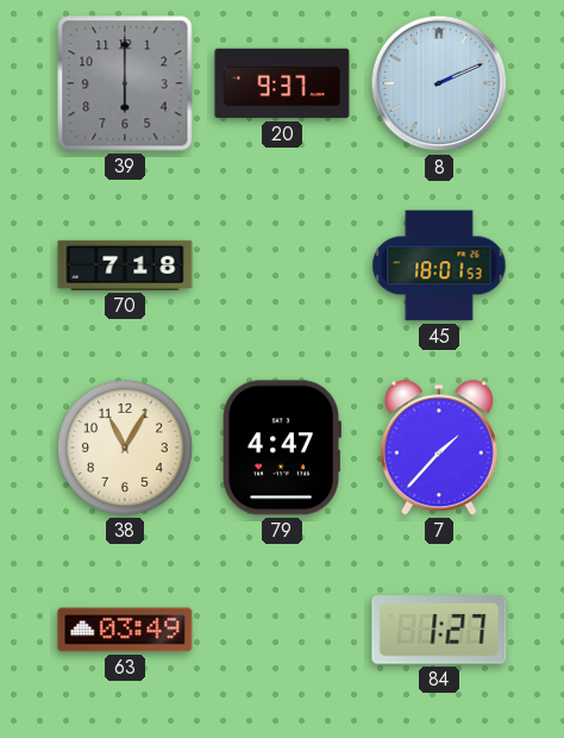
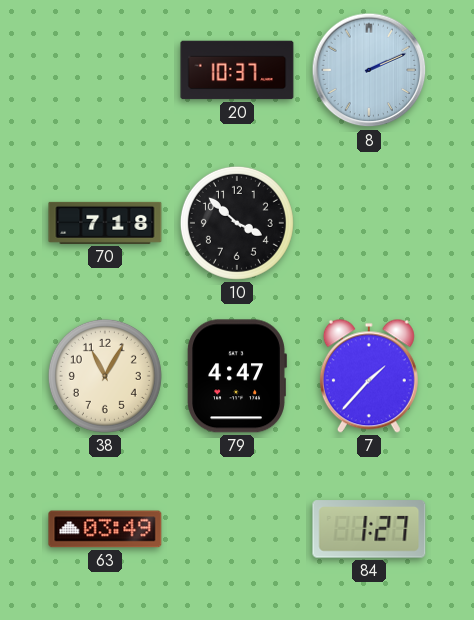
39: 6:00 -> none (125, 83)
20: 9:37 -> 10:37 (237, 70)
10: none -> 3:52 (237, 223)
45: 18:01 -> none (439, 265)
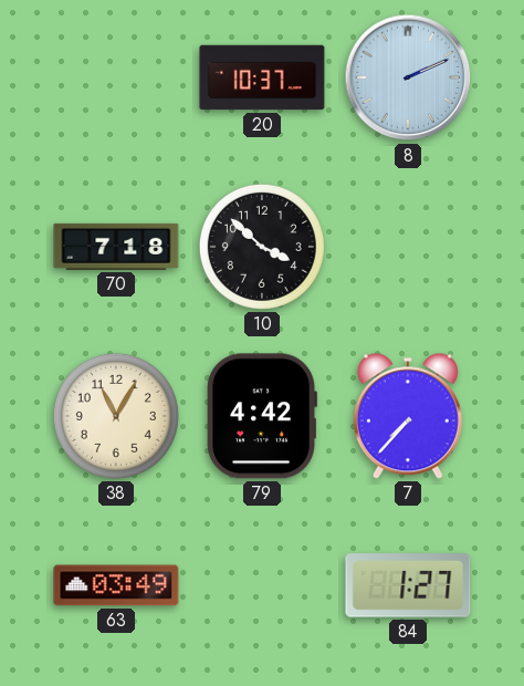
79: 4:47 -> 4:42 (262, 416)
7: 1:37 -> 7:37 (408, 416)
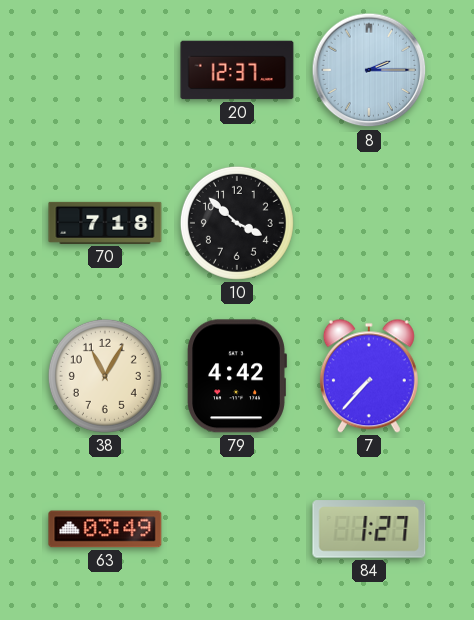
20: 10:37 -> 12:37 (237, 70)
8: 2:11 -> 2:15 (369, 70)
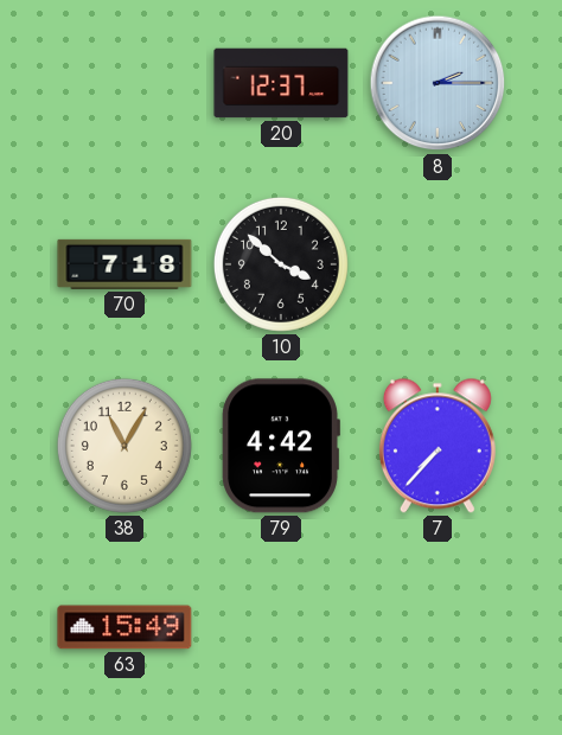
63: 03:49 -> 15:49 (124, 627)
84: 1:27 -> none (369, 529)
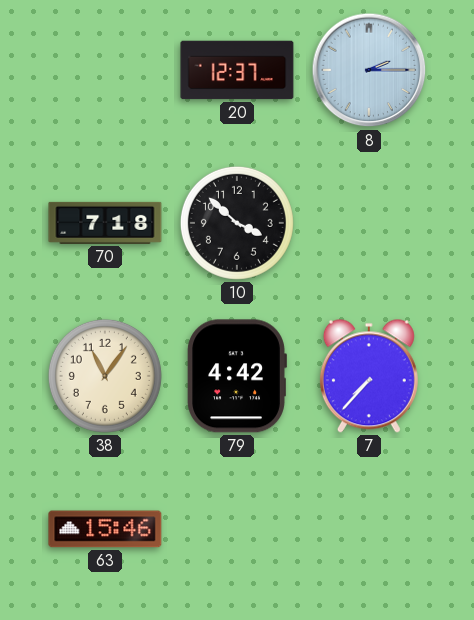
38: 11:05 -> 11:06 (105, 376)
63: 15:49 -> 15:46 (105, 529)
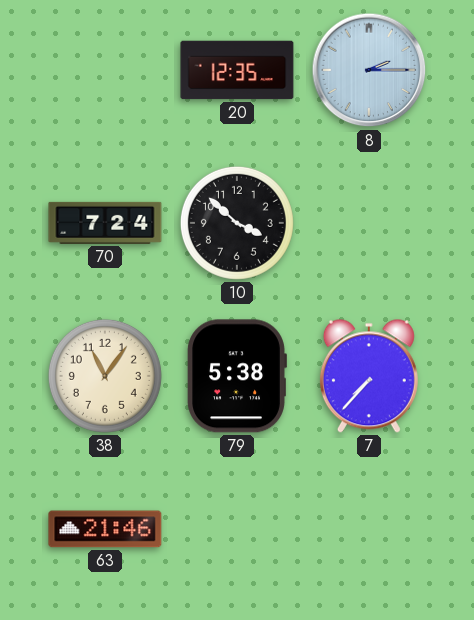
20: 12:37 -> 12:35 (237, 70)
70: 7:18 -> 7:24 (105, 223)
79: 4:42 -> 5:38 (237, 376)
63: 15:46 -> 21:46 (105, 529)
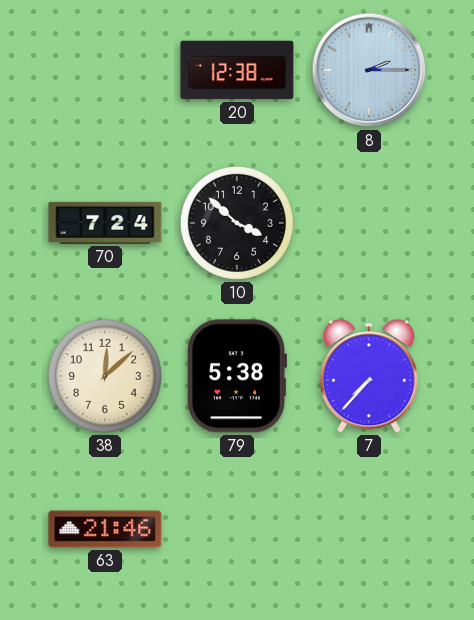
20: 12:35 -> 12:38 (237, 70)
38: 11:06 -> 12:08 (105, 376)
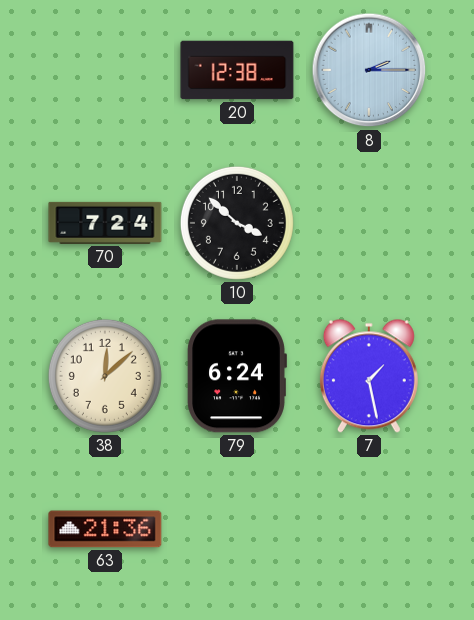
79: 5:38 -> 6:24 (237, 376)
7: 7:37 -> 1:28 (369, 376)
63: 21:46 -> 21:36 (105, 529)
